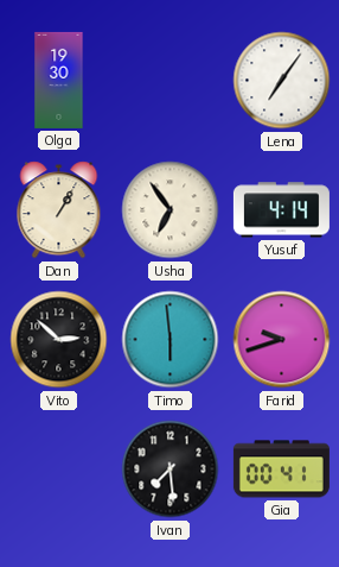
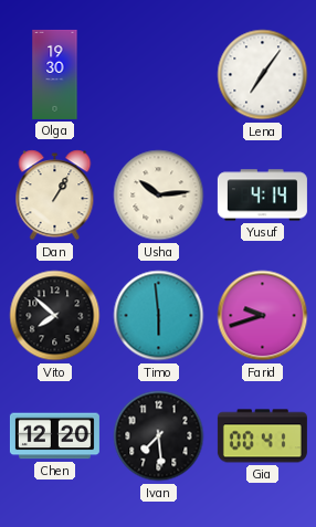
Usha: 6:54 -> 10:14 (159, 196)
Vito: 2:52 -> 7:52 (55, 316)
Chen: none -> 12:20 (54, 436)
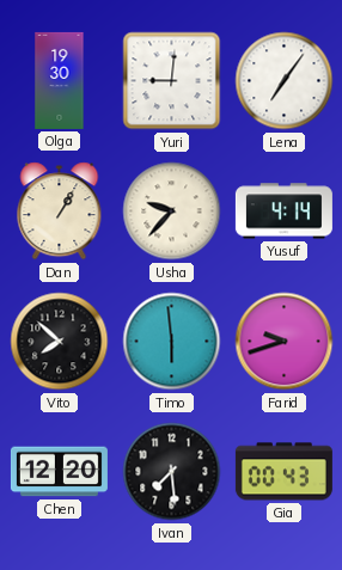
Yuri: none -> 9:01 (172, 81)
Usha: 10:14 -> 9:37 (172, 212)
Gia: 00:41 -> 00:43 (283, 472)
